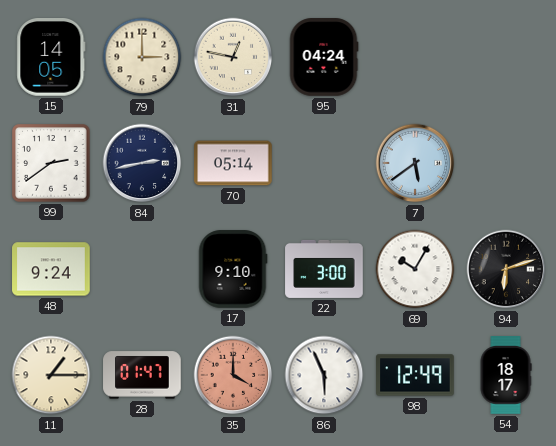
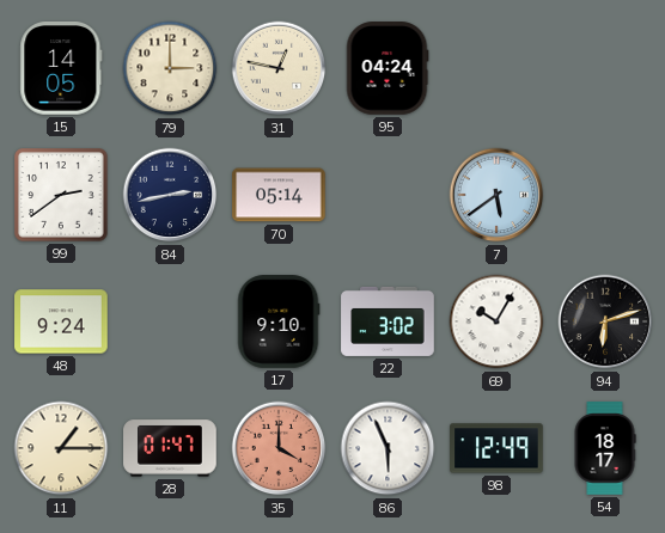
22: 3:00 -> 3:02 (388, 321)
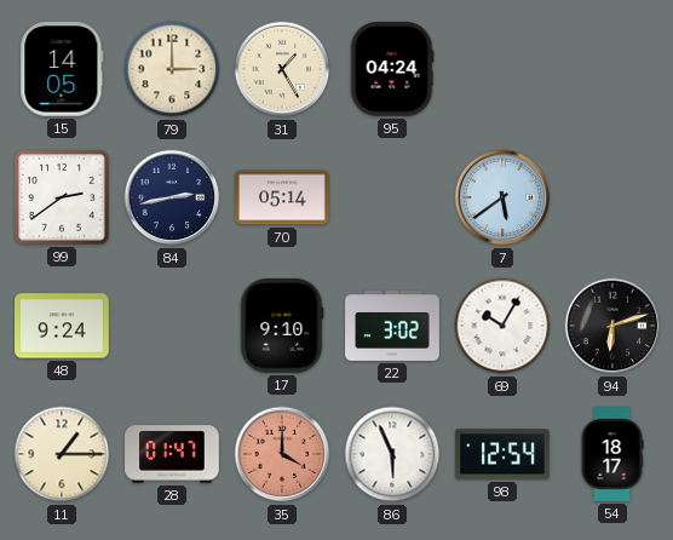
31: 12:47 -> 1:25 (282, 69)
98: 12:49 -> 12:54 (502, 454)
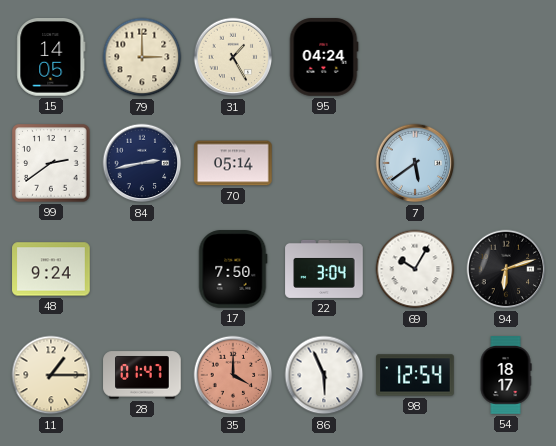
17: 9:10 -> 7:50 (233, 269)
22: 3:02 -> 3:04 (324, 269)
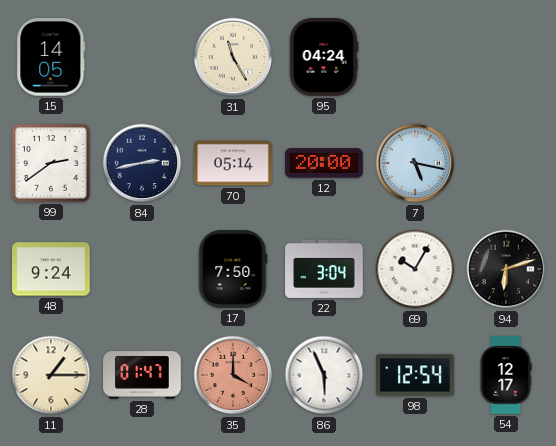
79: 3:00 -> none (142, 57)
31: 1:25 -> 11:25 (233, 57)
12: none -> 20:00 (324, 163)
7: 5:39 -> 5:17 (415, 163)
54: 18:17 -> 12:17 (506, 375)
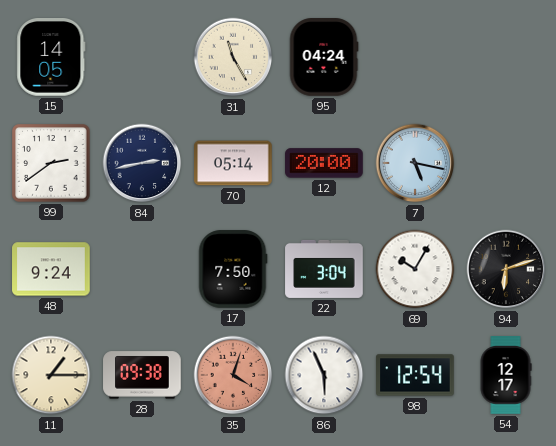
28: 01:47 -> 09:38 (142, 375)
35: 4:00 -> 4:03 (233, 375)
